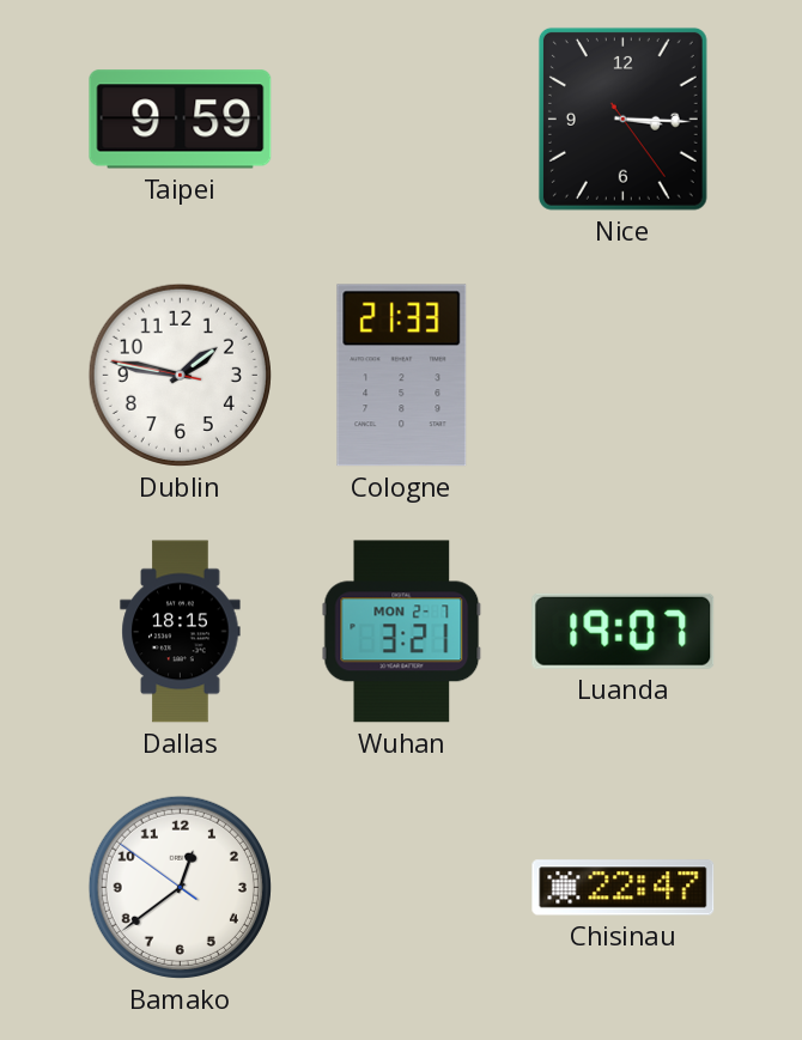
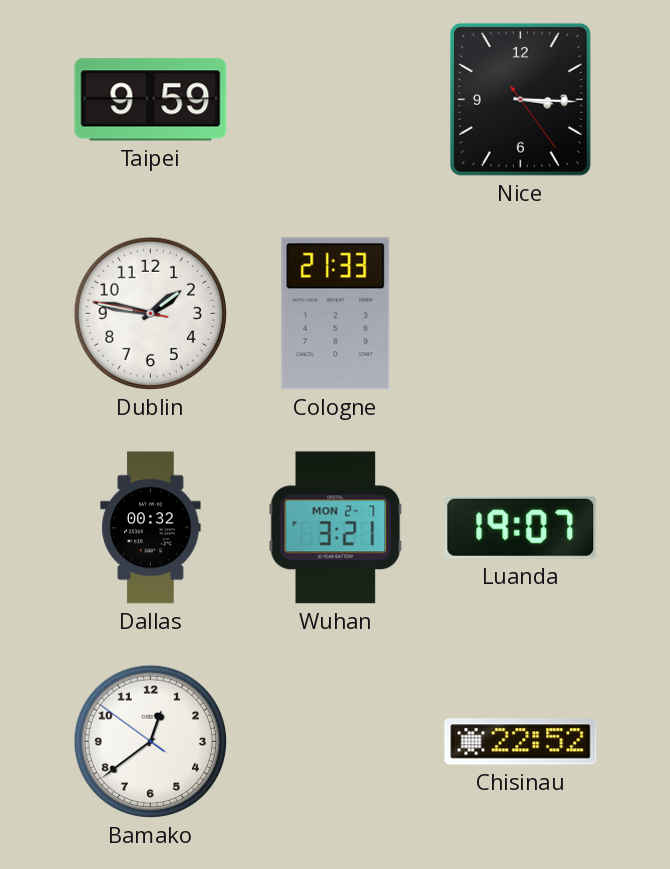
Dallas: 18:15 -> 00:32 (151, 528)
Chisinau: 22:47 -> 22:52 (521, 742)
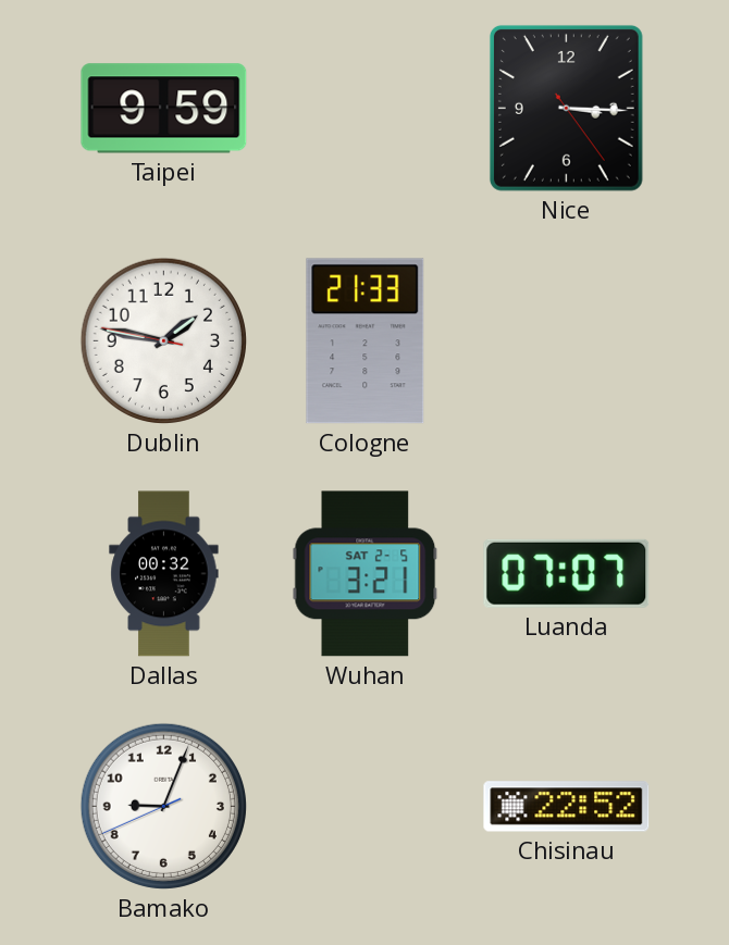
Wuhan date: MON 2-7 -> SAT 2-5 (366, 574)
Luanda: 19:07 -> 07:07 (567, 573)
Bamako: 12:38 -> 9:03 (163, 806)
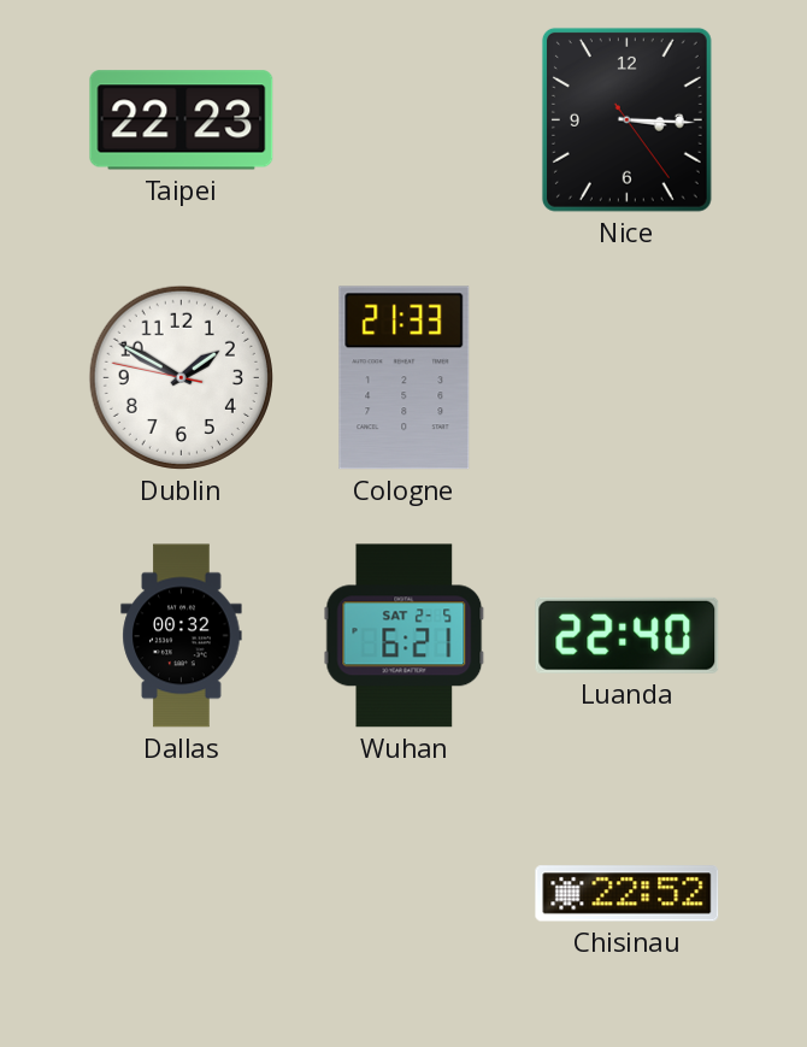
Taipei: 9:59 -> 22:23 (182, 120)
Dublin: 1:46 -> 1:49 (181, 377)
Wuhan: 3:21 -> 6:21 (405, 636)
Luanda: 07:07 -> 22:40 (628, 635)
Bamako: 9:03 -> none (163, 806)
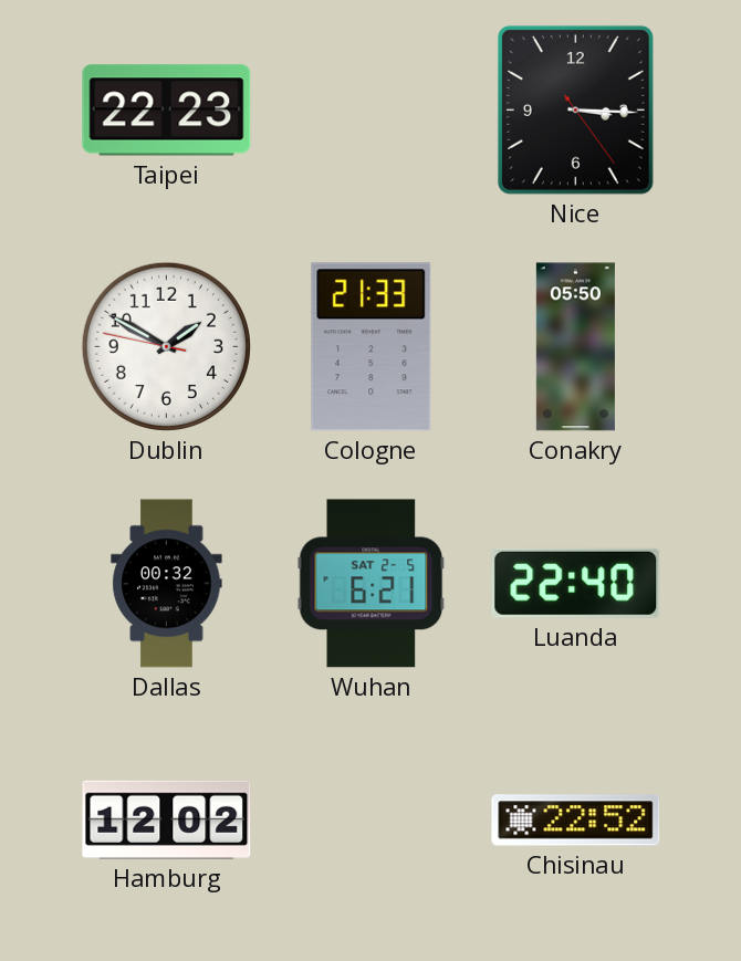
Conakry: none -> 05:50 (575, 347)
Hamburg: none -> 12:02 (167, 819)
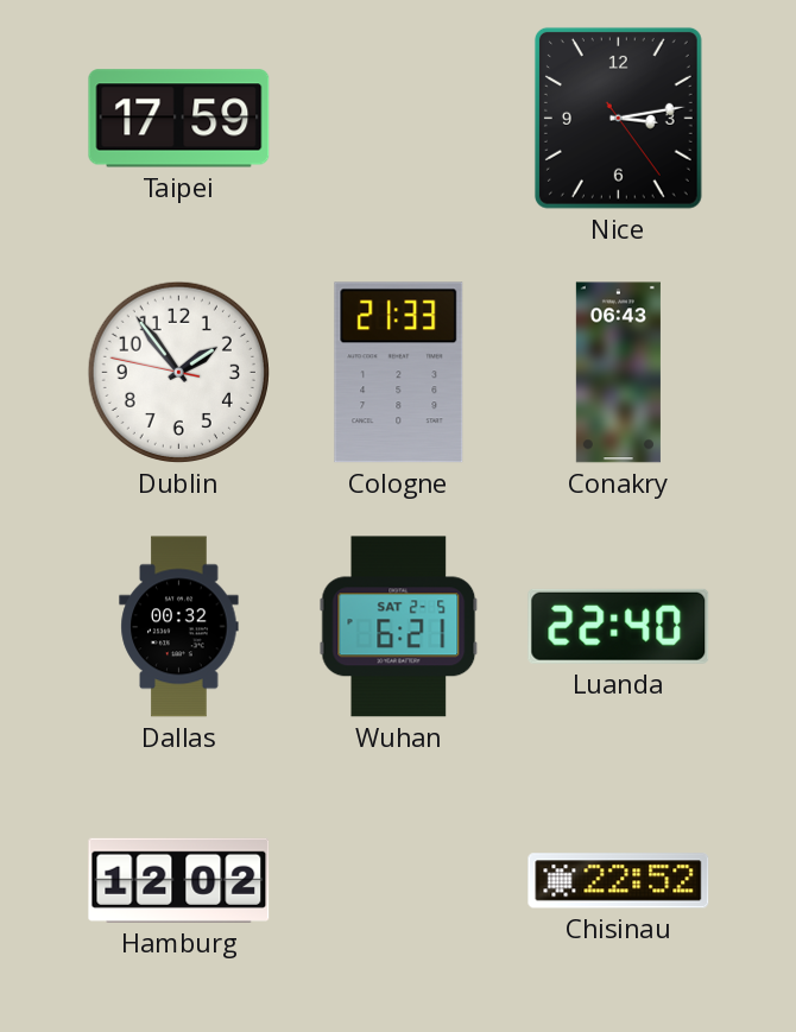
Taipei: 22:23 -> 17:59 (179, 119)
Nice: 3:15 -> 3:13 (618, 118)
Dublin: 1:49 -> 1:53 (178, 372)
Conakry: 05:50 -> 06:43 (618, 373)
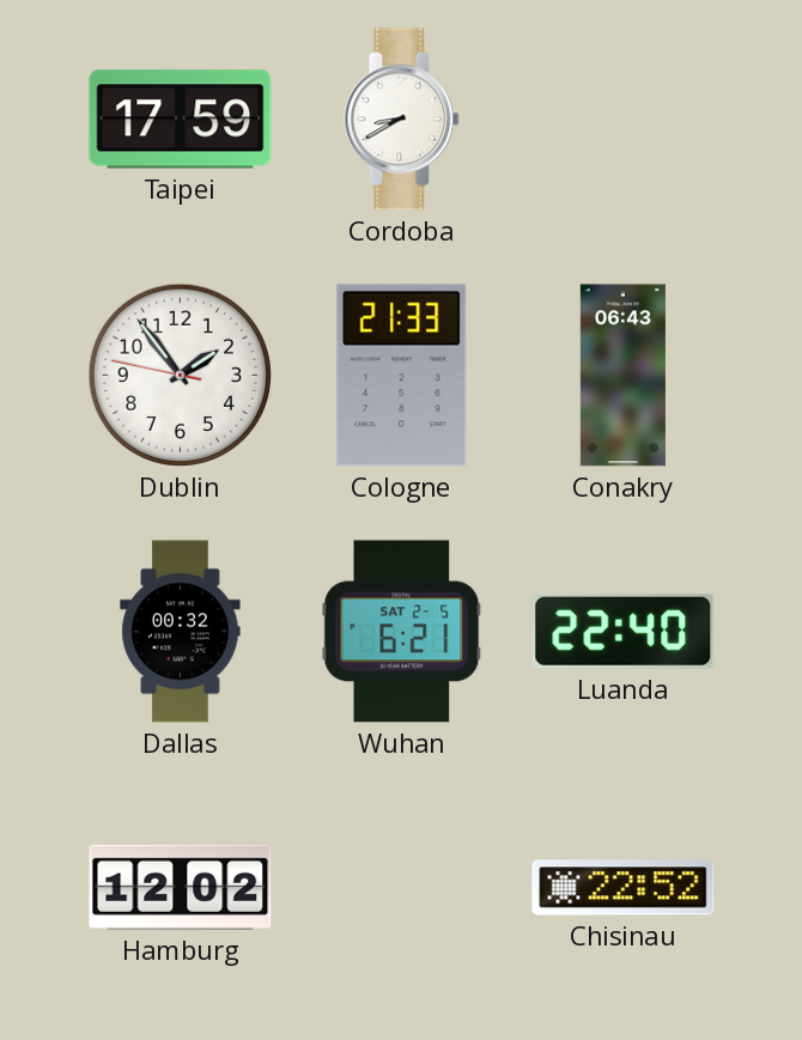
Cordoba: none -> 8:40 (402, 120)
Nice: 3:13 -> none (618, 118)
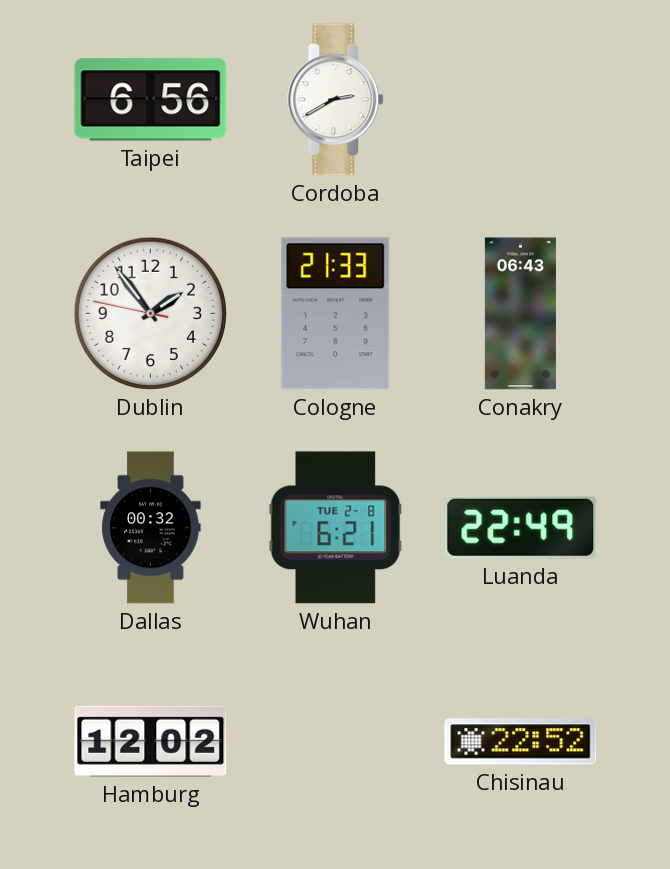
Taipei: 17:59 -> 6:56 (151, 100)
Cordoba: 8:40 -> 2:40 (336, 100)
Wuhan date: SAT 2-5 -> TUE 2-8 (336, 528)
Luanda: 22:40 -> 22:49 (521, 527)
